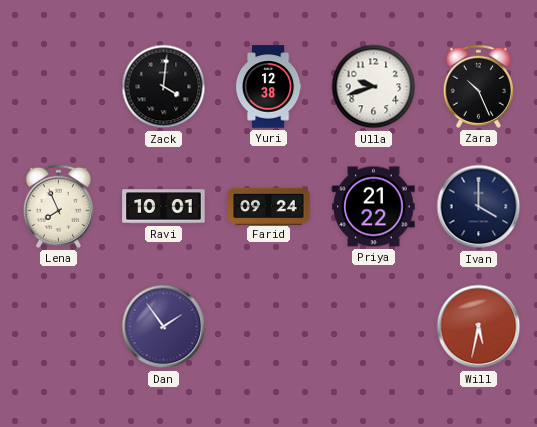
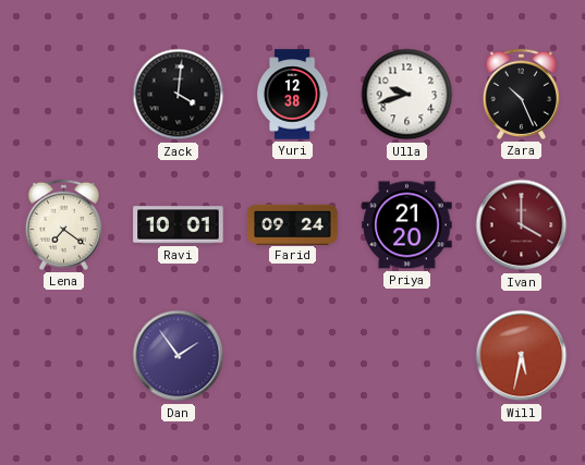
Lena: 7:56 -> 7:21 (63, 224)
Priya: 21:22 -> 21:20 (407, 225)
Ivan dial: navy -> burgundy (522, 225)
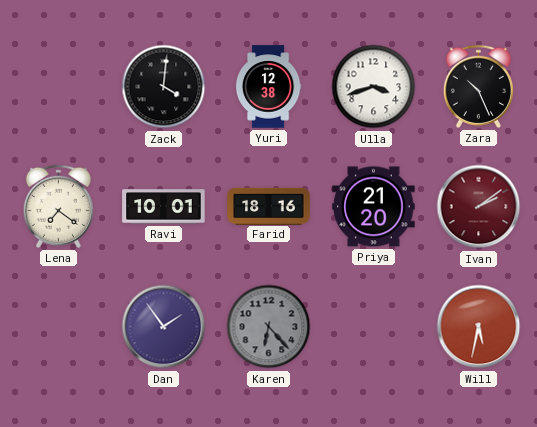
Ulla: 9:42 -> 3:42 (374, 87)
Farid: 09:24 -> 18:16 (269, 206)
Ivan: 4:00 -> 2:09 (479, 207)
Karen: none -> 6:23 (269, 327)
